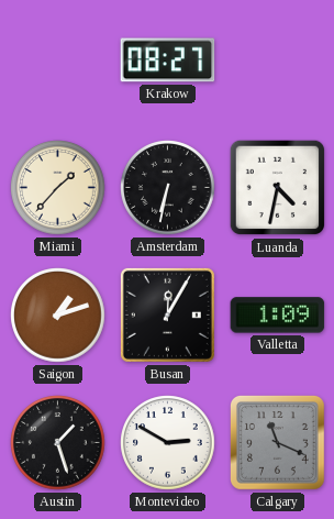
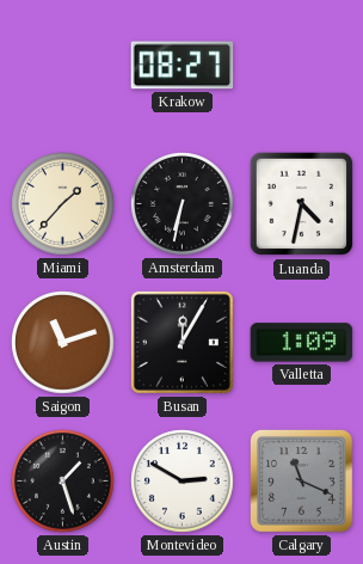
Saigon: 1:12 -> 11:12 (63, 343)
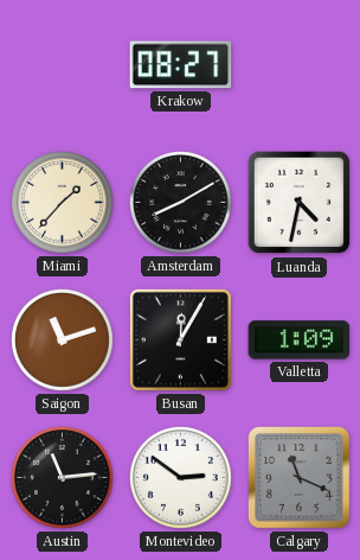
Amsterdam: 6:32 -> 8:10 (181, 203)
Austin: 1:27 -> 11:14 (63, 478)
Montevideo: 2:50 -> 2:51 (181, 478)
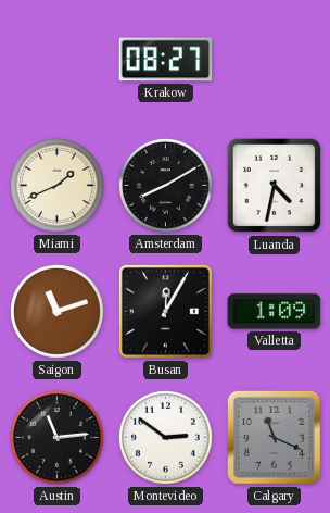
Miami: 1:37 -> 1:41 (58, 186)
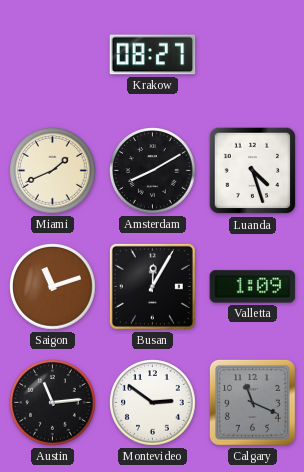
Luanda: 4:32 -> 4:27 (253, 171)
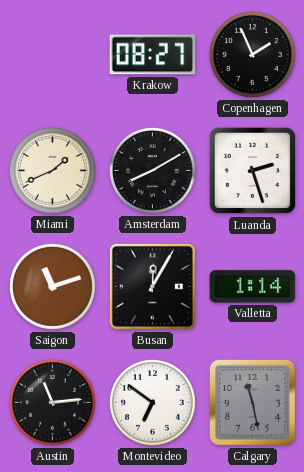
Copenhagen: none -> 1:56 (253, 55)
Luanda: 4:27 -> 2:27 (253, 171)
Valletta: 1:09 -> 1:14 (253, 287)
Montevideo: 2:51 -> 6:51 (153, 403)
Calgary: 11:19 -> 11:28 (253, 403)
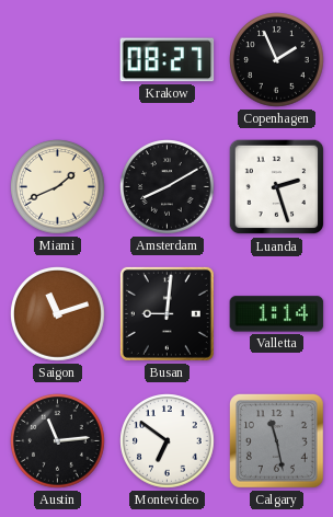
Busan: 12:05 -> 9:01 (166, 313)
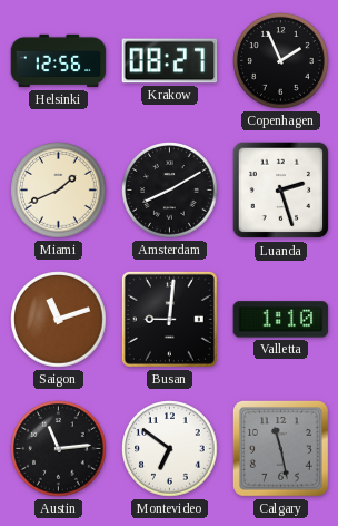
Helsinki: none -> 12:56 (59, 61)
Valletta: 1:14 -> 1:10 (281, 320)
